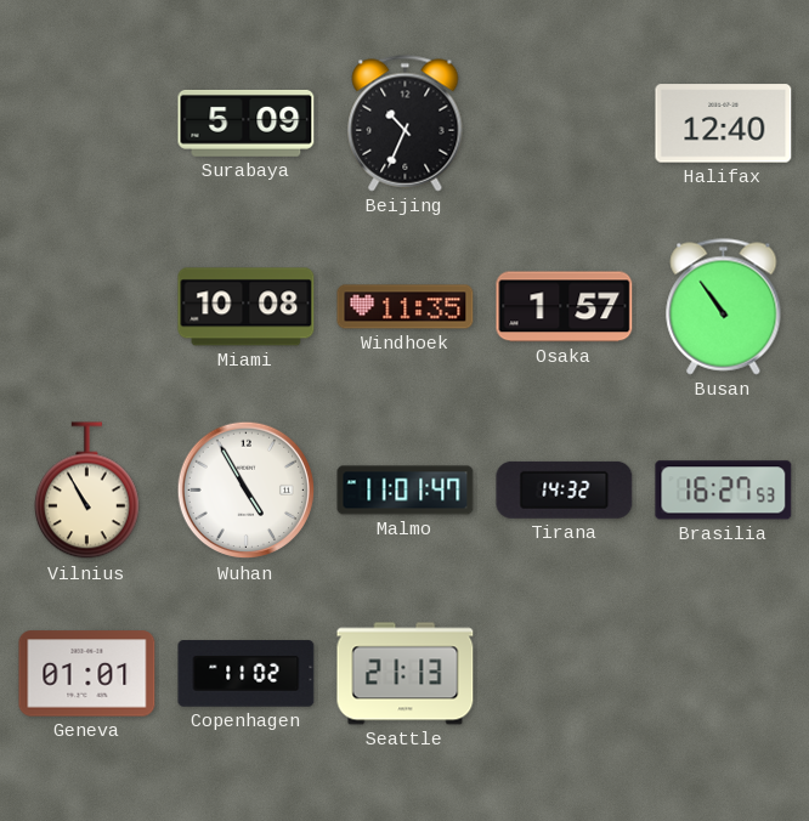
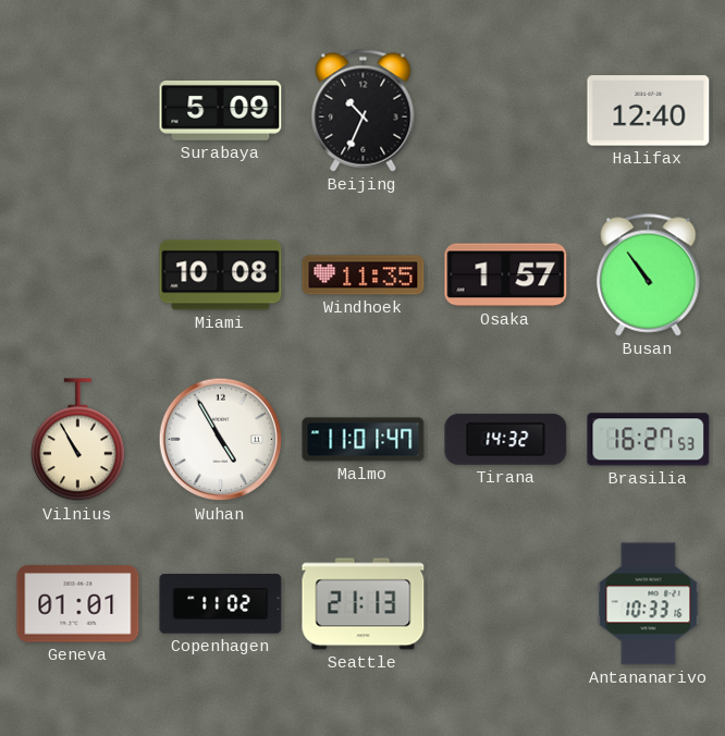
Antananarivo: none -> 10:33 (649, 604)
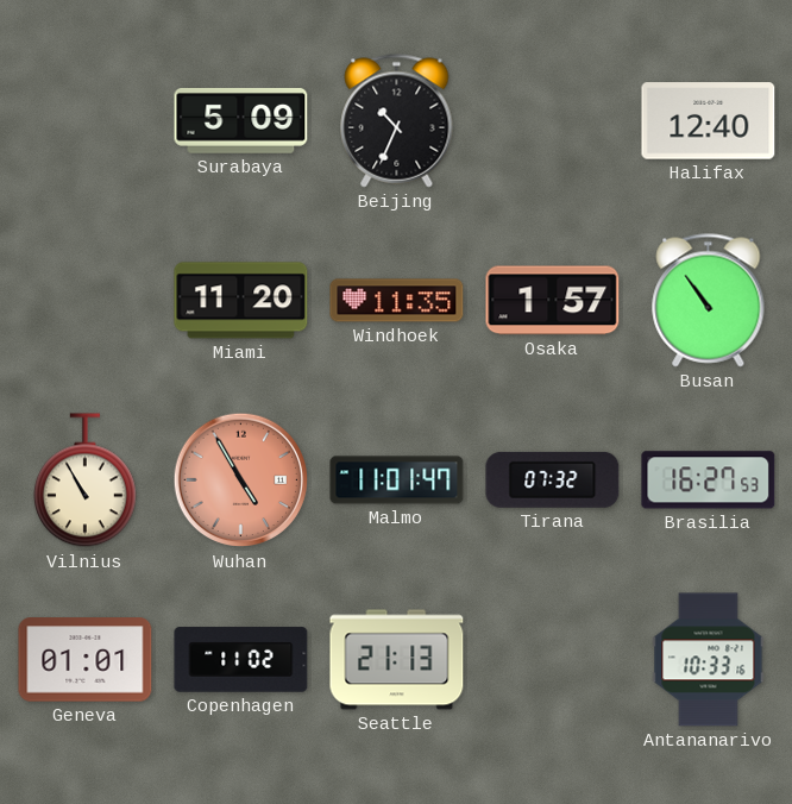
Miami: 10:08 -> 11:20 (241, 301)
Wuhan dial: white -> salmon (241, 480)
Tirana: 14:32 -> 07:32 (553, 479)
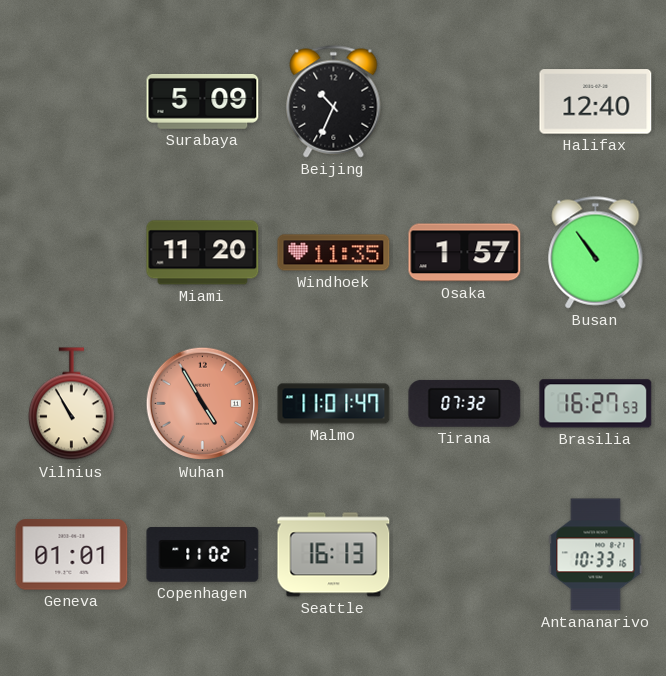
Seattle: 21:13 -> 16:13 (334, 555)
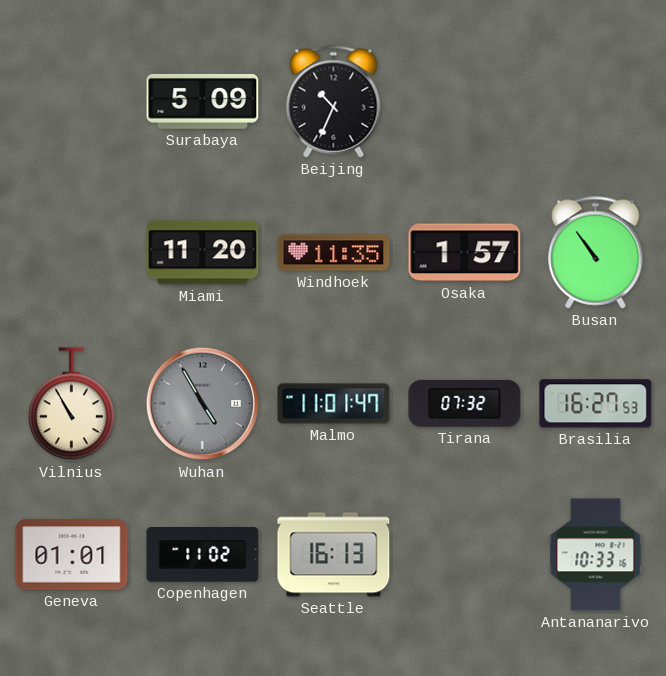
Halifax: 12:40 -> none (596, 102)
Wuhan dial: salmon -> grey (203, 404)
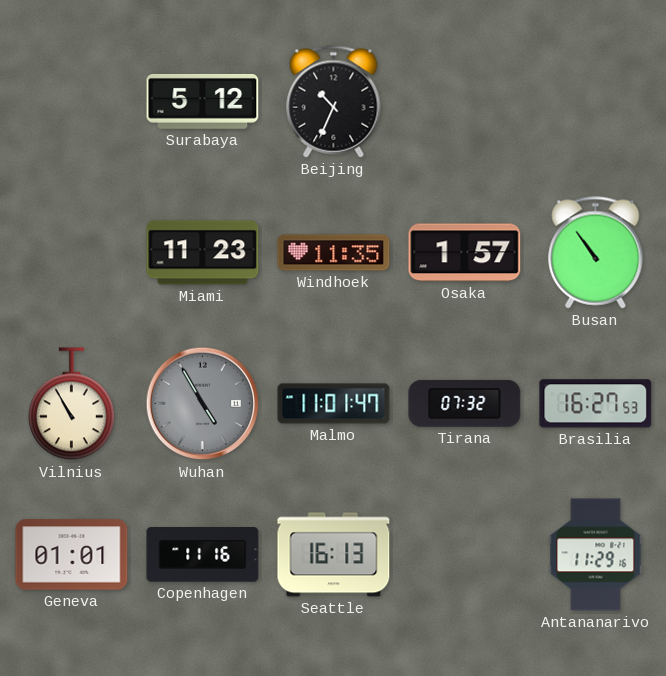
Surabaya: 5:09 -> 5:12 (203, 102)
Miami: 11:20 -> 11:23 (203, 253)
Copenhagen: 11:02 -> 11:16 (203, 555)
Antananarivo: 10:33 -> 11:29 (596, 555)
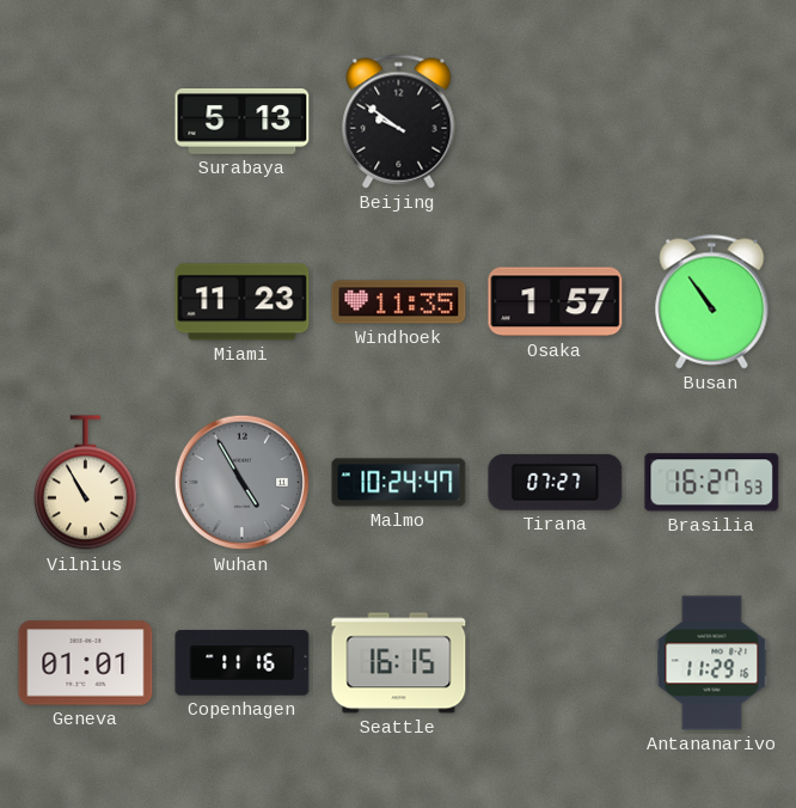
Surabaya: 5:12 -> 5:13 (243, 122)
Beijing: 10:34 -> 9:51 (399, 122)
Malmo: 11:01 -> 10:24 (399, 483)
Tirana: 07:32 -> 07:27 (556, 482)
Seattle: 16:13 -> 16:15 (399, 663)
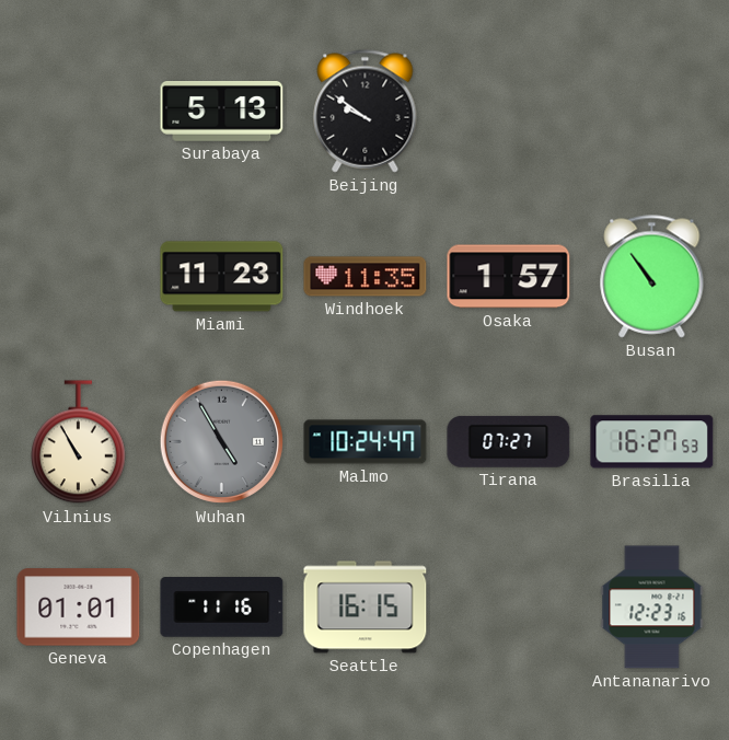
Antananarivo: 11:29 -> 12:23 (652, 608)
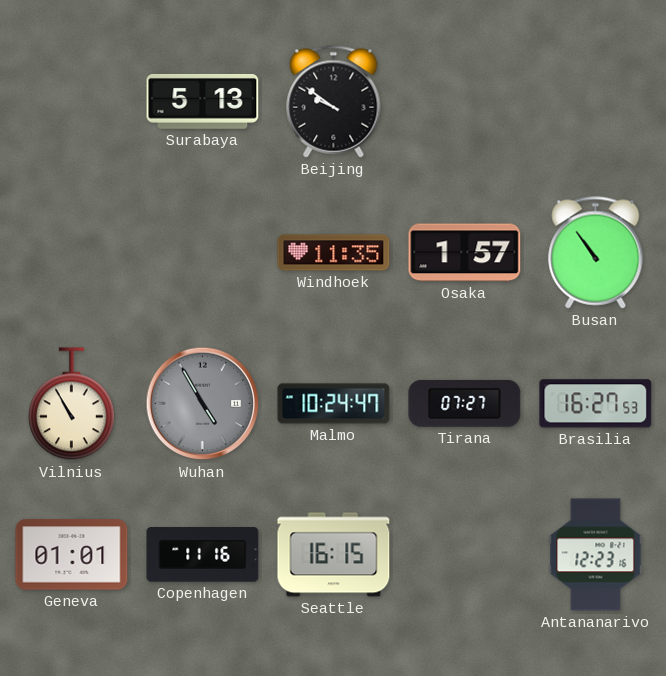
Miami: 11:23 -> none (222, 277)
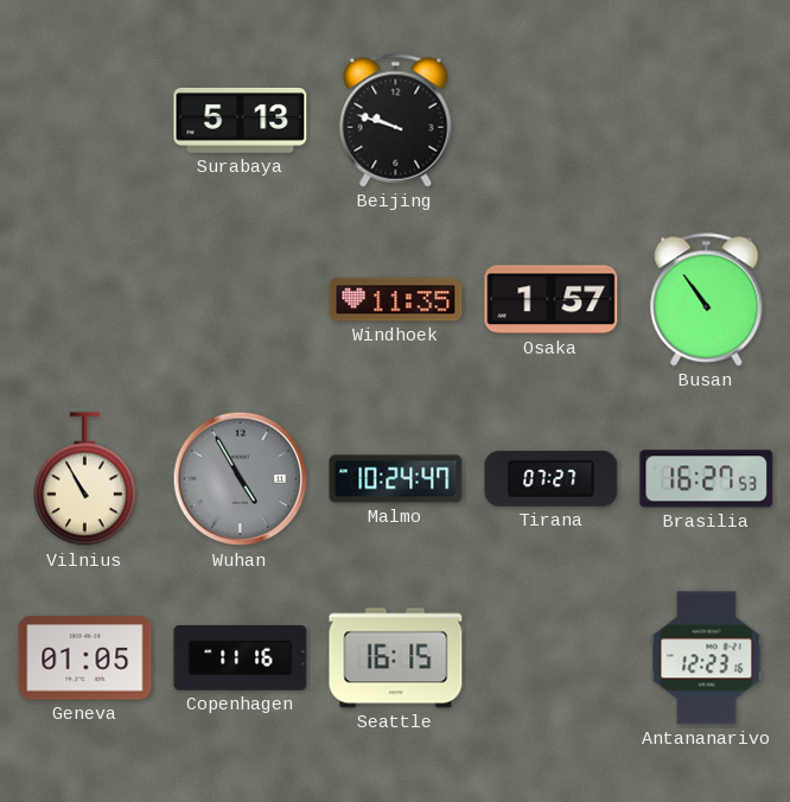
Beijing: 9:51 -> 9:48 (396, 121)
Geneva: 01:01 -> 01:05 (85, 658)
